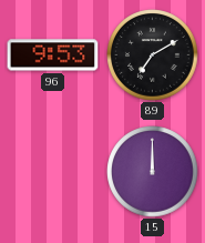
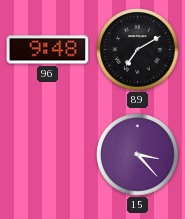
96: 9:53 -> 9:48 (48, 50)
15: 12:00 -> 3:23 (138, 155)
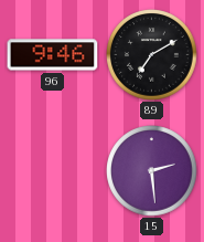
96: 9:48 -> 9:46 (53, 55)
15: 3:23 -> 2:29 (152, 171)
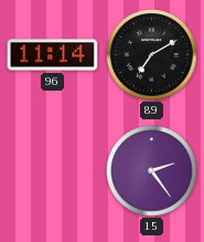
96: 9:46 -> 11:14 (53, 55)
15: 2:29 -> 2:24 (152, 171)
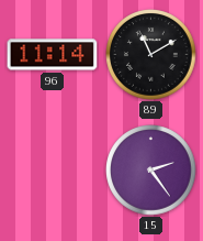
89: 7:10 -> 11:10 (151, 55)
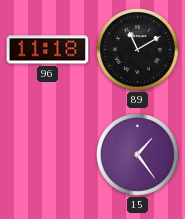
96: 11:14 -> 11:18 (48, 50)
15: 2:24 -> 1:24 (138, 155)
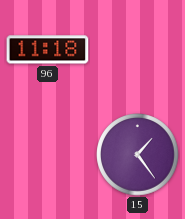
89: 11:10 -> none (138, 50)
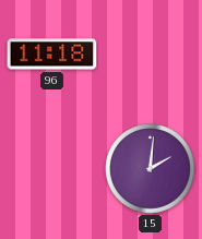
15: 1:24 -> 2:01 (151, 169)
